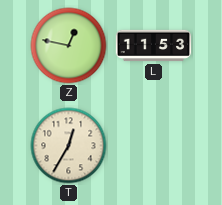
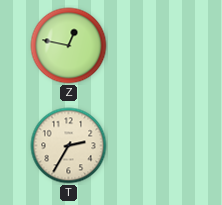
L: 11:53 -> none (154, 46)
T: 12:35 -> 2:35 (69, 146)
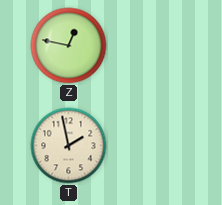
T: 2:35 -> 1:58 (69, 146)
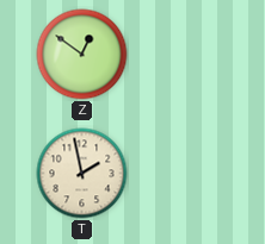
Z: 12:47 -> 12:51 (82, 55)
